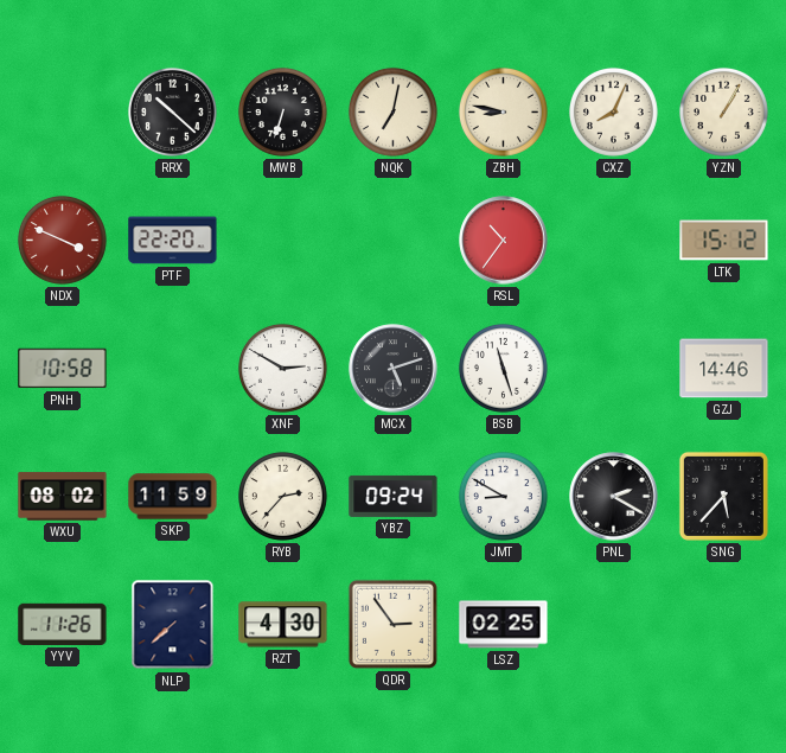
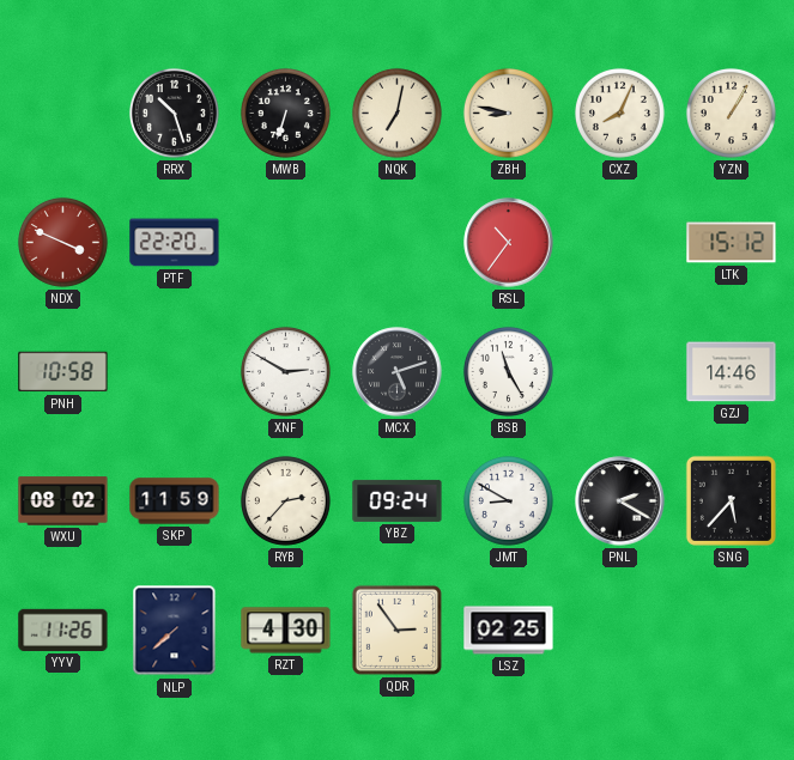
RRX: 10:22 -> 10:27 (174, 113)
BSB: 11:27 -> 11:25 (508, 371)
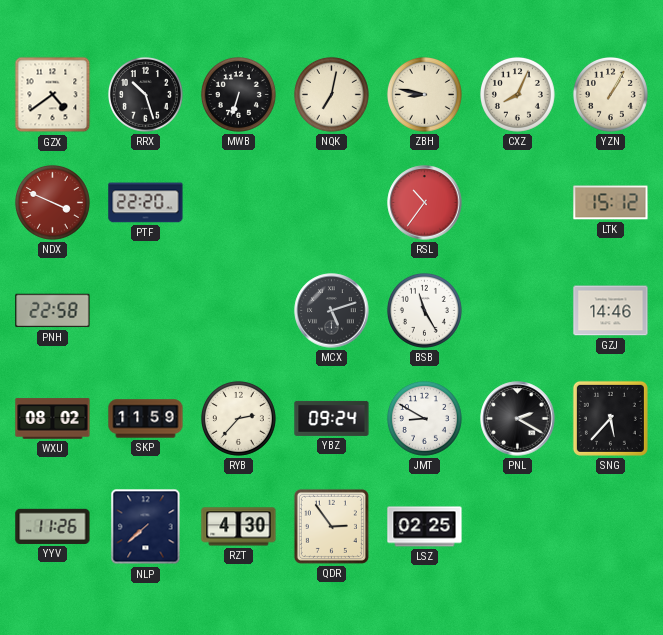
GZX: none -> 4:39 (53, 95)
PNH: 10:58 -> 22:58 (53, 311)
XNF: 2:50 -> none (285, 371)
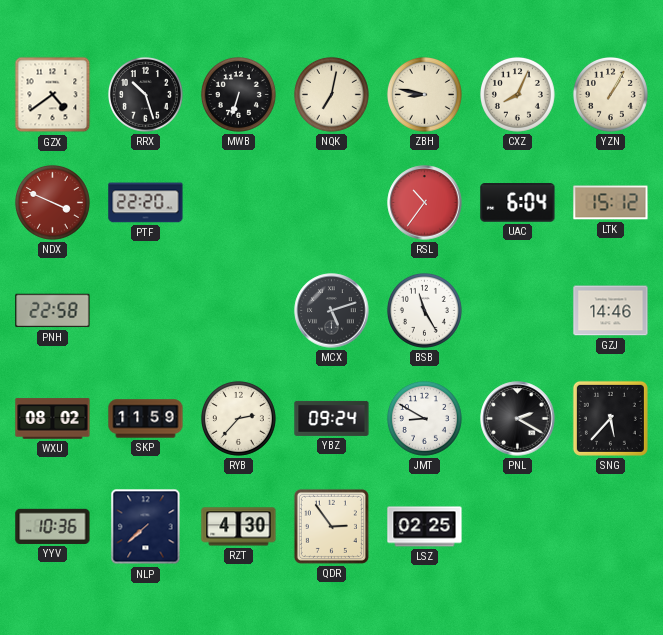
UAC: none -> 6:04 (518, 203)
YYV: 11:26 -> 10:36 (53, 526)
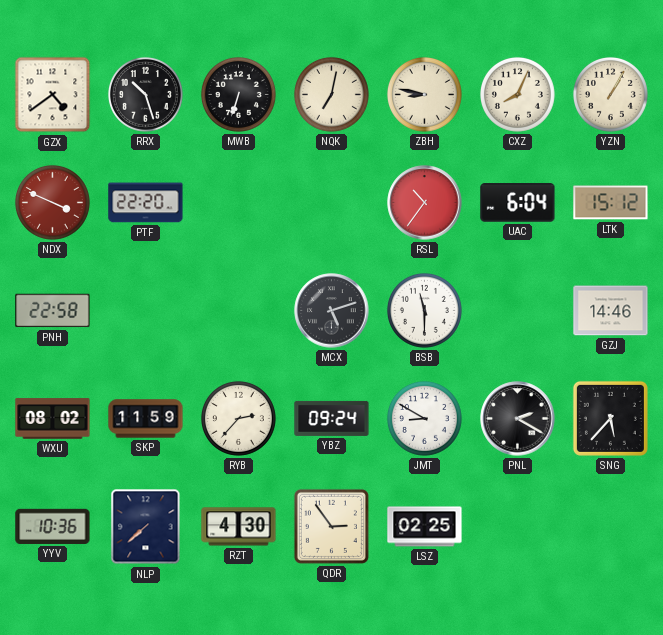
BSB: 11:25 -> 11:30 (424, 310)
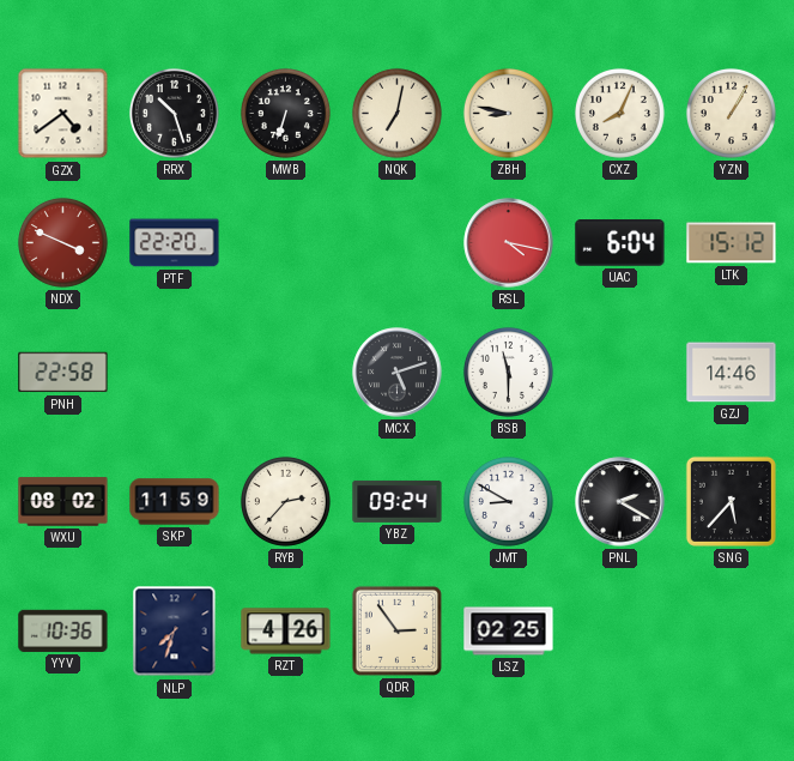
RSL: 10:36 -> 4:17 (509, 243)
NLP: 7:38 -> 7:33 (175, 632)
RZT: 4:30 -> 4:26 (286, 632)
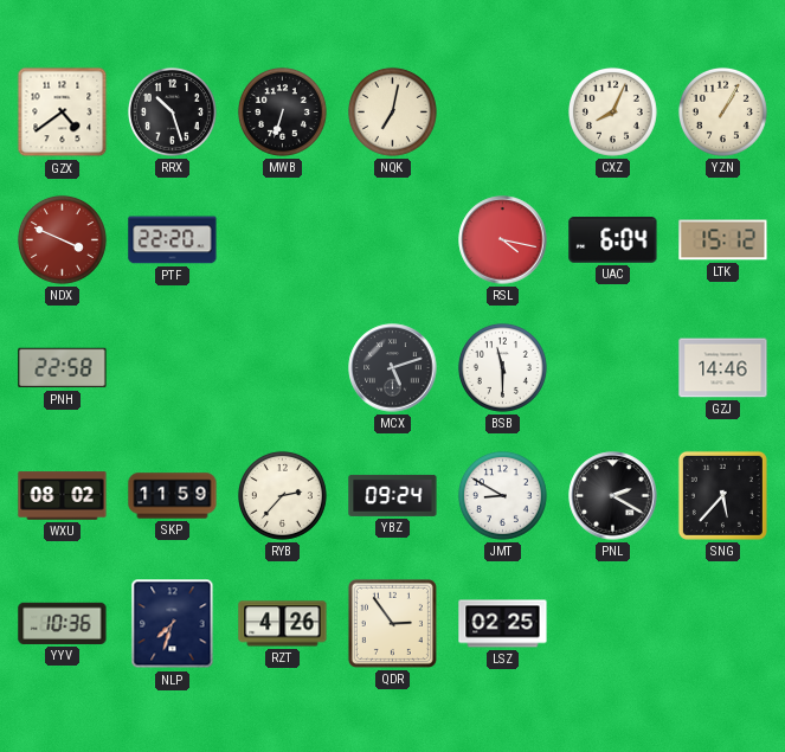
ZBH: 8:47 -> none (508, 113)
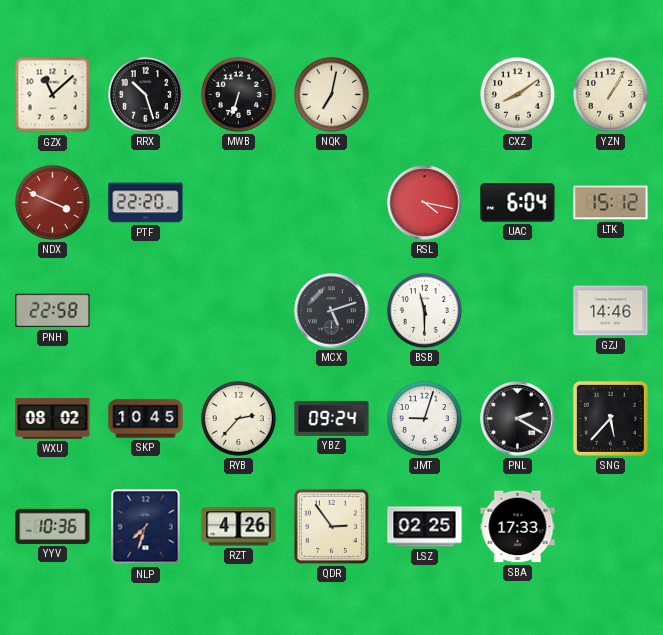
GZX: 4:39 -> 11:08 (53, 95)
CXZ: 8:04 -> 8:09 (517, 94)
SKP: 11:59 -> 10:45 (146, 419)
JMT: 8:50 -> 9:03 (424, 418)
SBA: none -> 17:33 (518, 527)
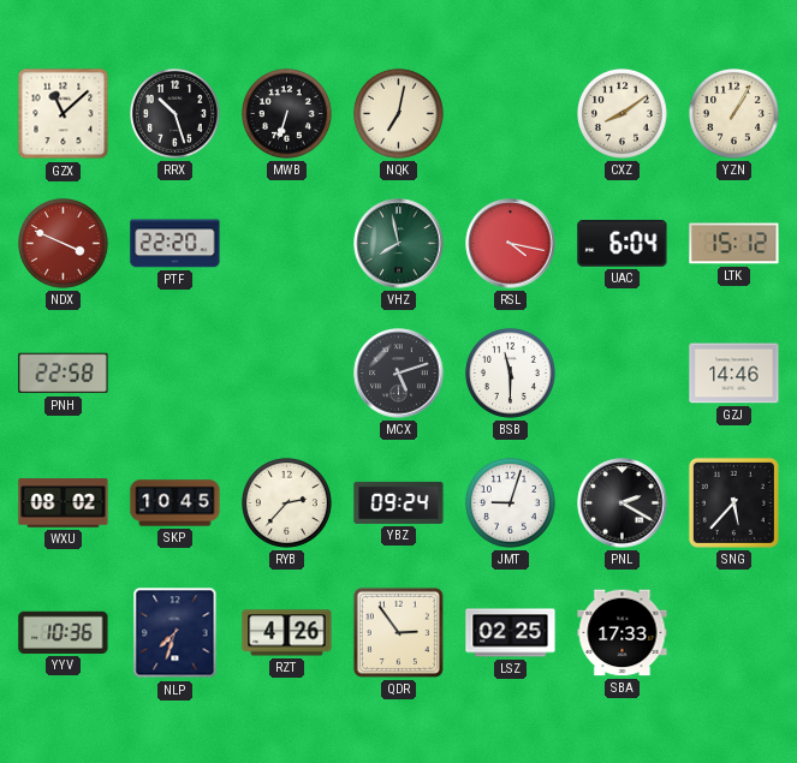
VHZ: none -> 7:58 (399, 244)
